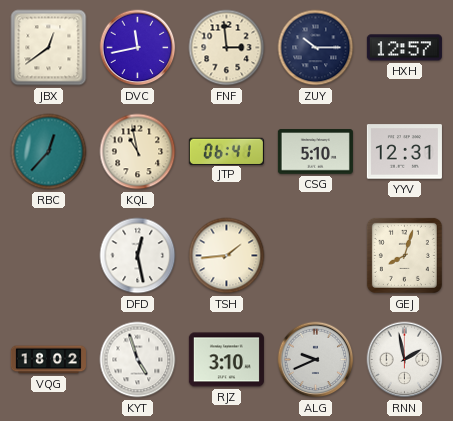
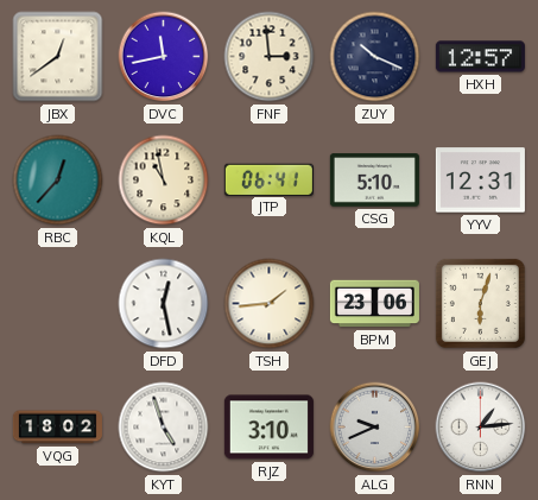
ZUY: 10:15 -> 10:19 (375, 57)
BPM: none -> 23:06 (374, 304)
GEJ: 8:03 -> 6:03 (480, 303)
RNN: 1:58 -> 1:14 (481, 428)
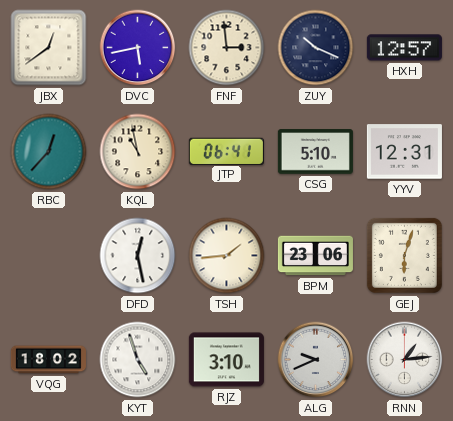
DVC: 11:43 -> 5:43 (138, 48)
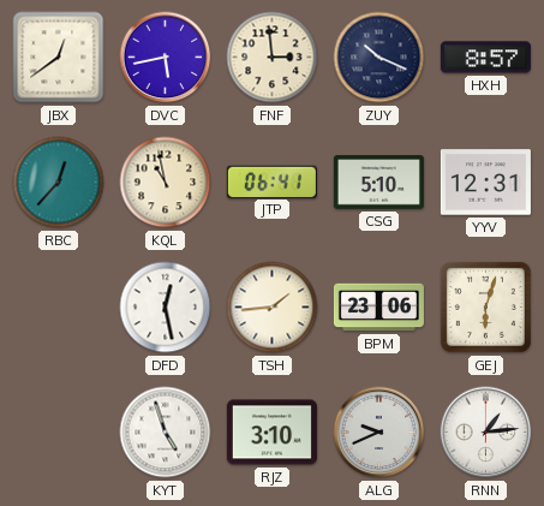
HXH: 12:57 -> 8:57 (485, 58)
VQG: 18:02 -> none (48, 360)
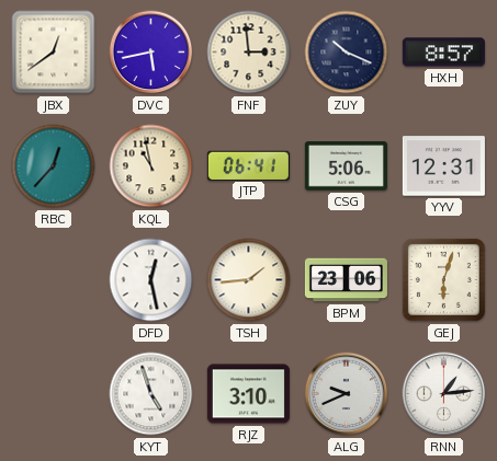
CSG: 5:10 -> 5:06 (346, 166)
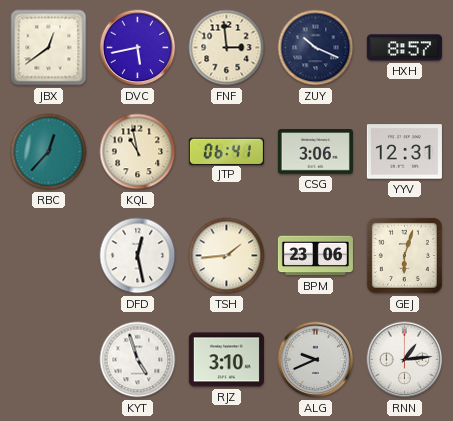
CSG: 5:06 -> 3:06 (315, 152)
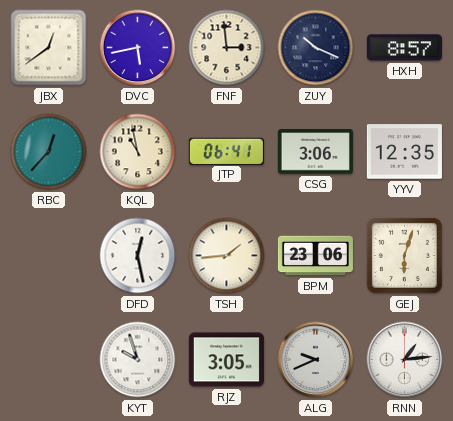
YYV: 12:31 -> 12:35 (404, 152)
KYT: 4:57 -> 9:57 (138, 360)
RJZ: 3:10 -> 3:05 (226, 360)
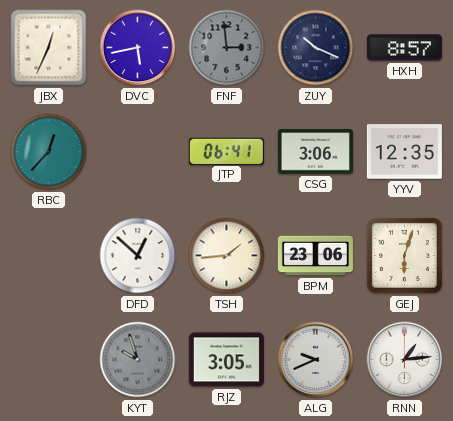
JBX: 12:39 -> 12:34 (49, 48)
FNF dial: cream -> grey (227, 48)
KQL: 10:58 -> none (138, 152)
DFD: 12:28 -> 12:52 (138, 256)
KYT dial: white -> grey (138, 360)
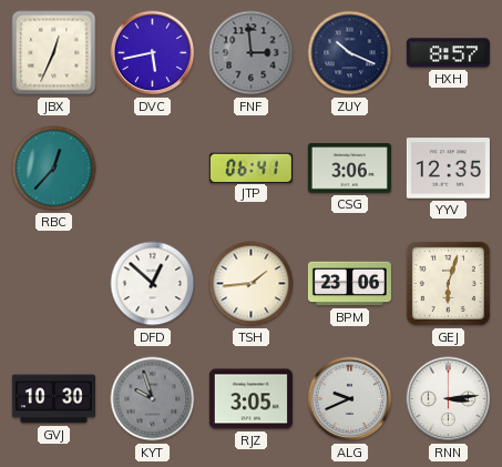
GVJ: none -> 10:30 (53, 399)
RNN: 1:14 -> 3:14 (449, 399)
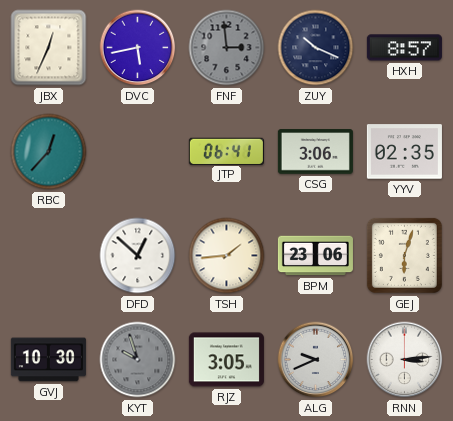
YYV: 12:35 -> 02:35 (404, 152)
